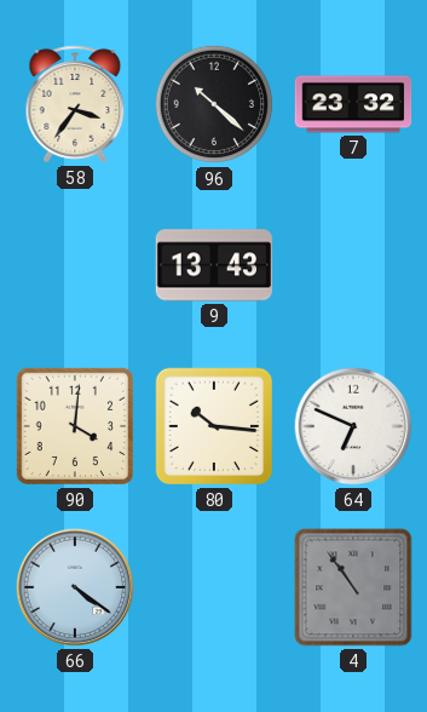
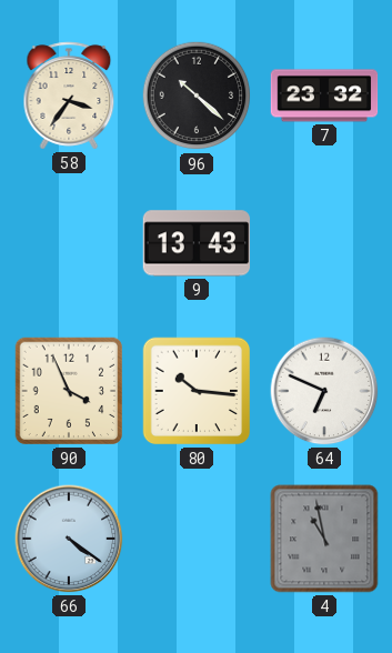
90: 4:01 -> 3:56 (69, 391)
4: 10:54 -> 10:58 (324, 539)
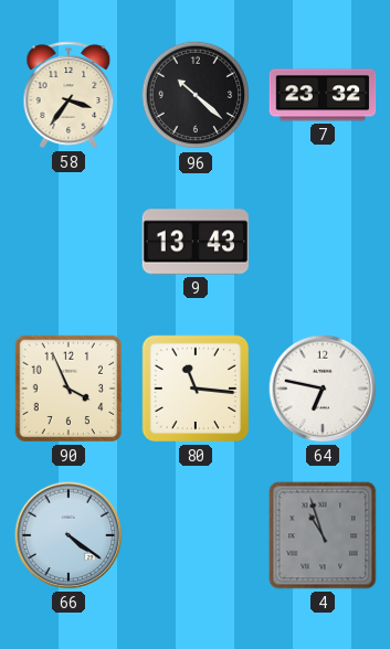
80: 10:16 -> 11:16 (196, 389)
64: 6:49 -> 6:47 (323, 389)
4: 10:58 -> 10:57 (323, 535)
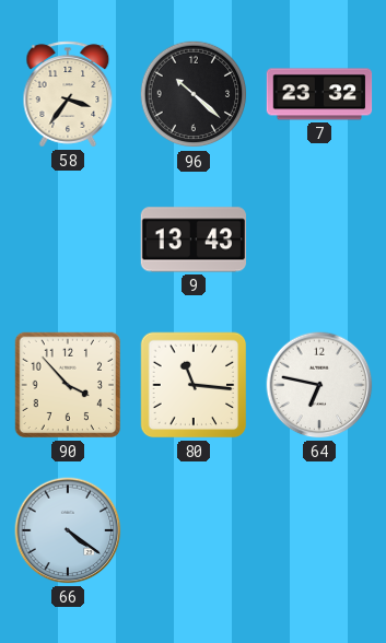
90: 3:56 -> 3:53 (68, 385)
4: 10:57 -> none (323, 535)
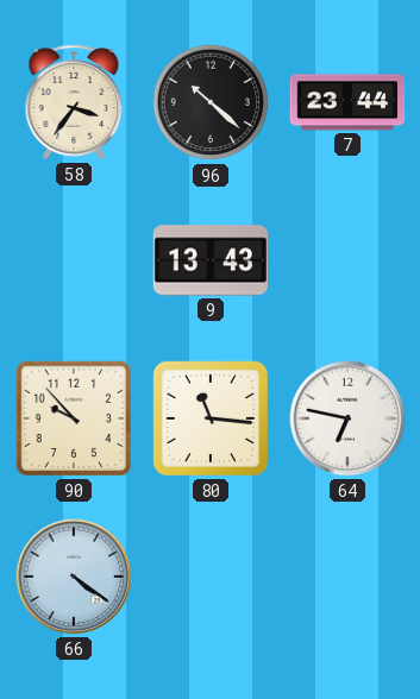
7: 23:32 -> 23:44 (347, 102)
90: 3:53 -> 9:53 (74, 418)
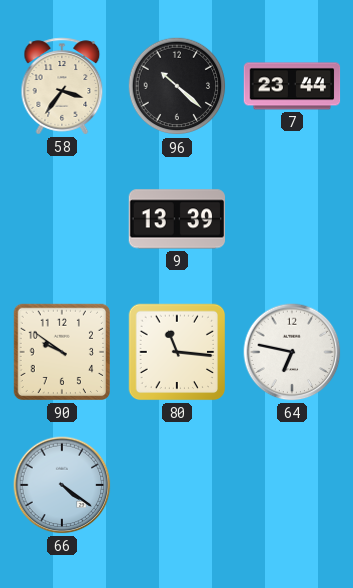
9: 13:43 -> 13:39 (177, 219)
90: 9:53 -> 9:51 (62, 352)
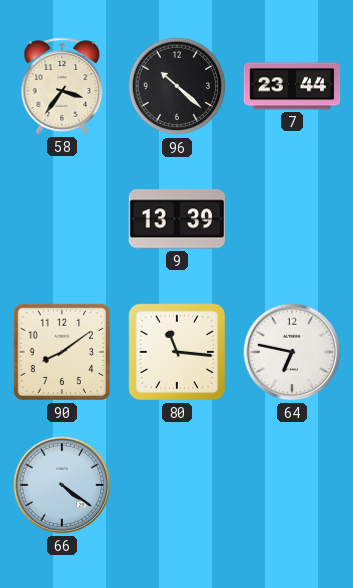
90: 9:51 -> 8:09 (62, 352)
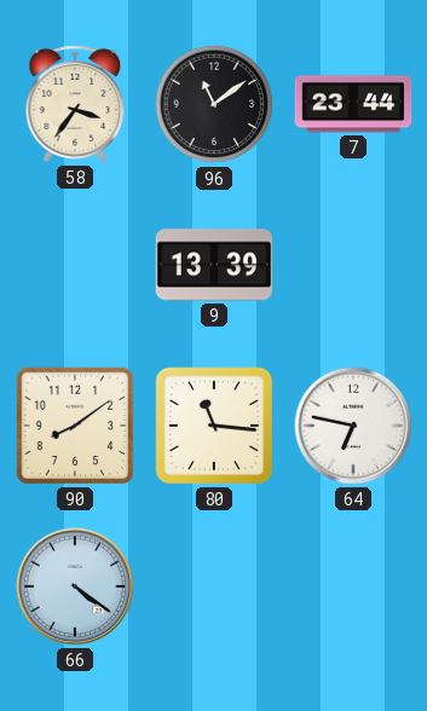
96: 10:22 -> 11:09 (214, 104)
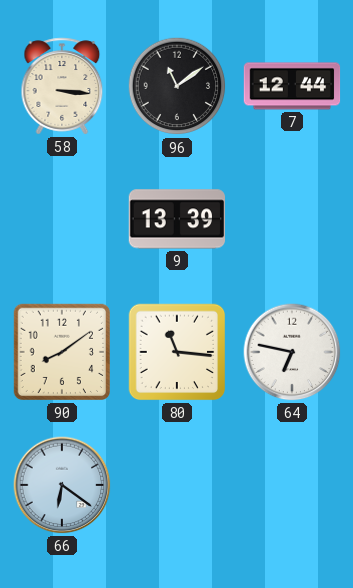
58: 3:36 -> 3:16 (62, 86)
7: 23:44 -> 12:44 (292, 86)
66: 4:21 -> 6:21 (62, 485)
